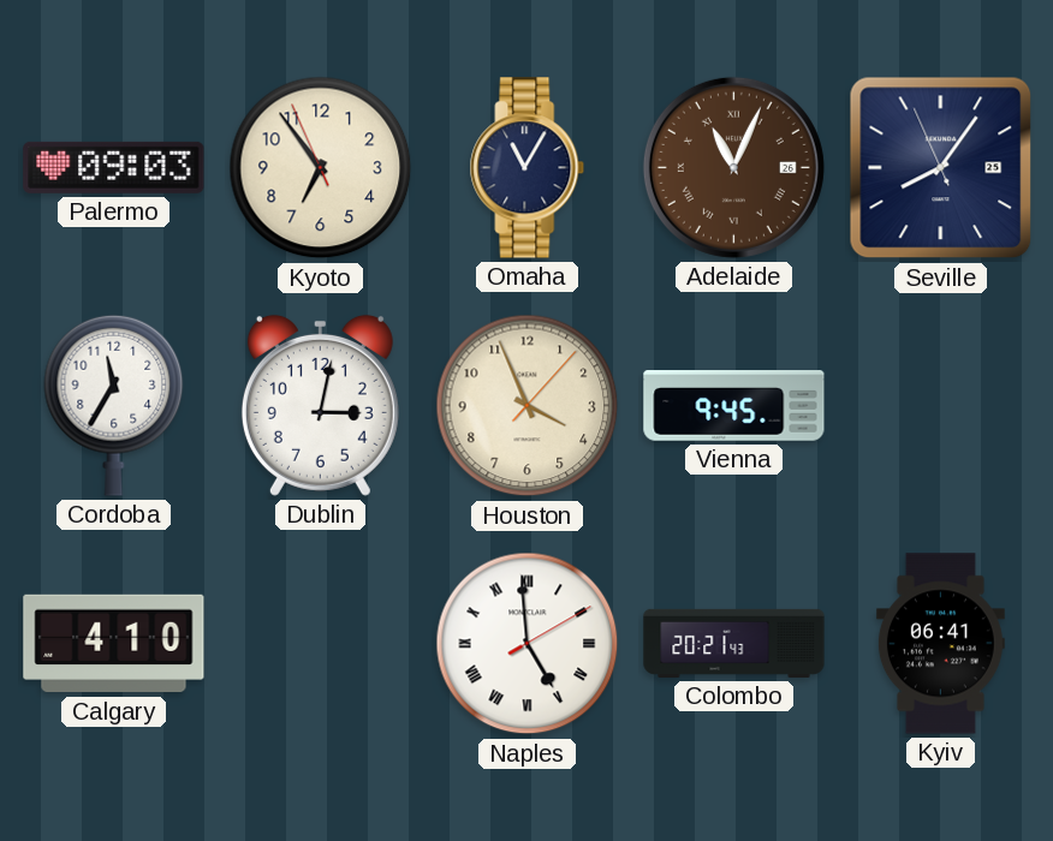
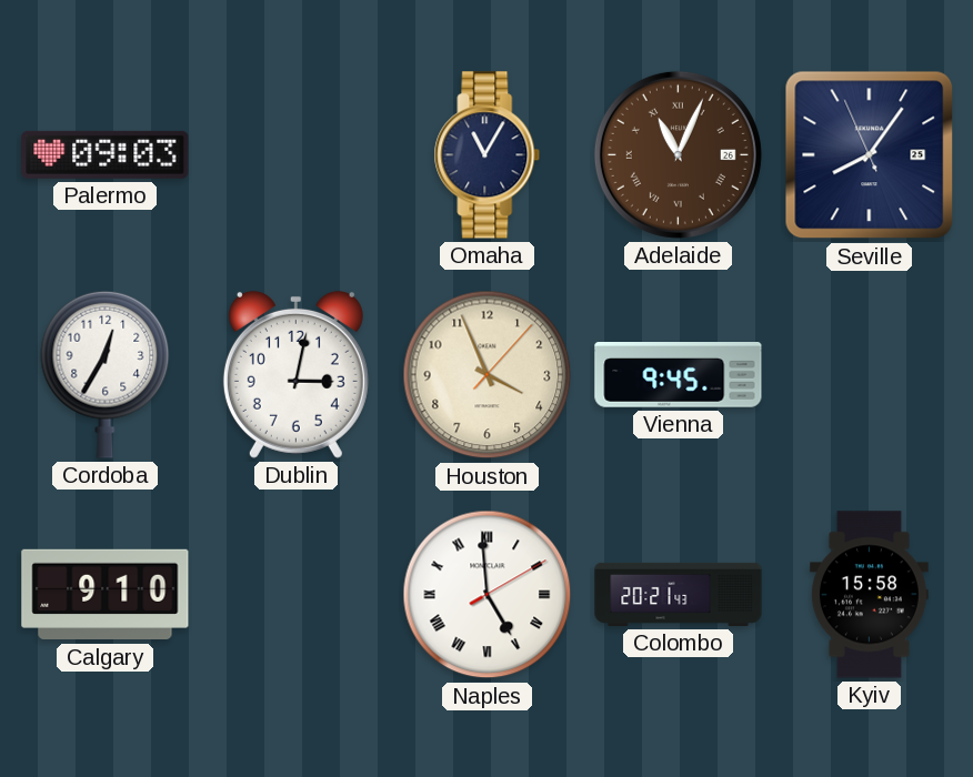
Kyoto: 6:53 -> none (321, 168)
Cordoba: 11:35 -> 12:35 (106, 374)
Calgary: 4:10 -> 9:10 (106, 595)
Kyiv: 06:41 -> 15:58 (869, 595)
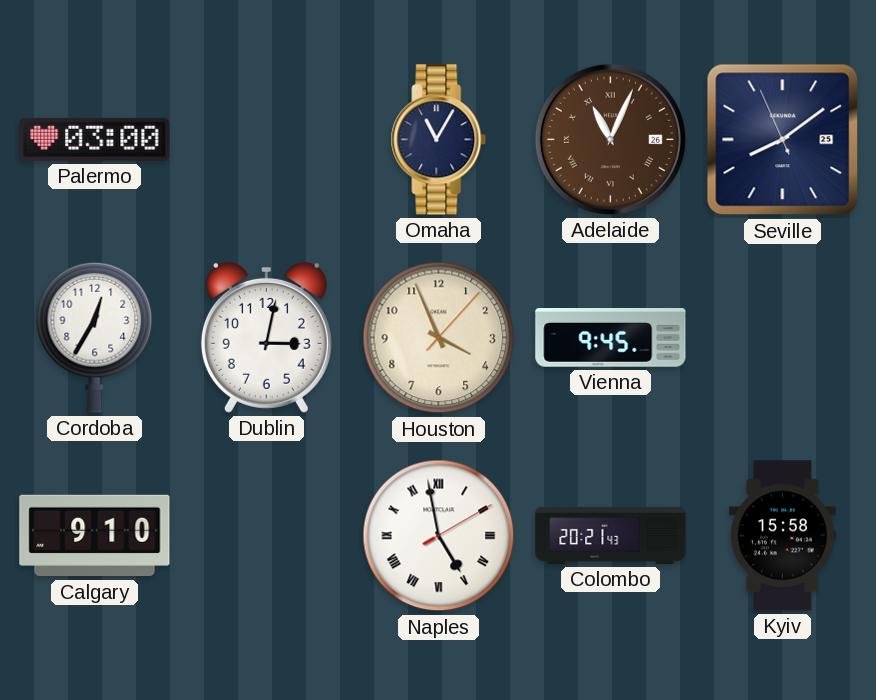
Palermo: 09:03 -> 03:00 (95, 139)
Seville: 8:05 -> 8:08 (783, 140)
Naples: 4:59 -> 4:58 (439, 536)
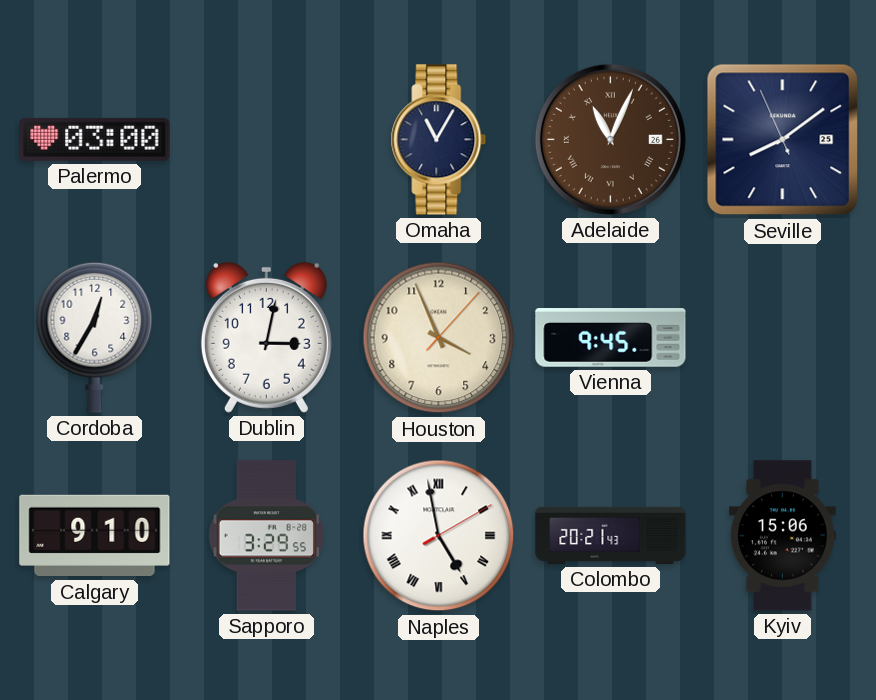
Sapporo: none -> 3:29 (266, 536)
Kyiv: 15:58 -> 15:06 (782, 536)
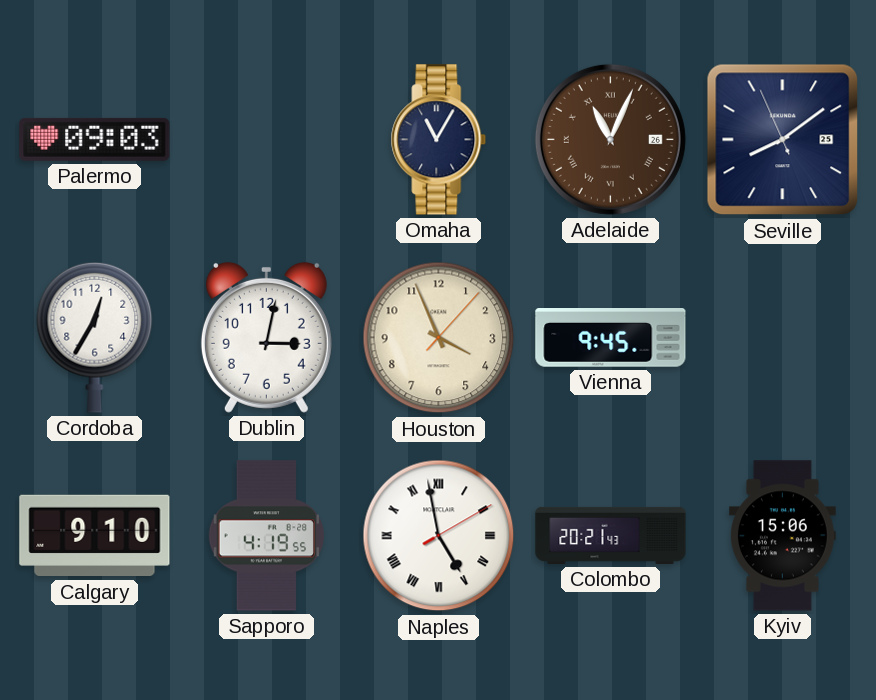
Palermo: 03:00 -> 09:03 (95, 139)
Sapporo: 3:29 -> 4:19 (266, 536)
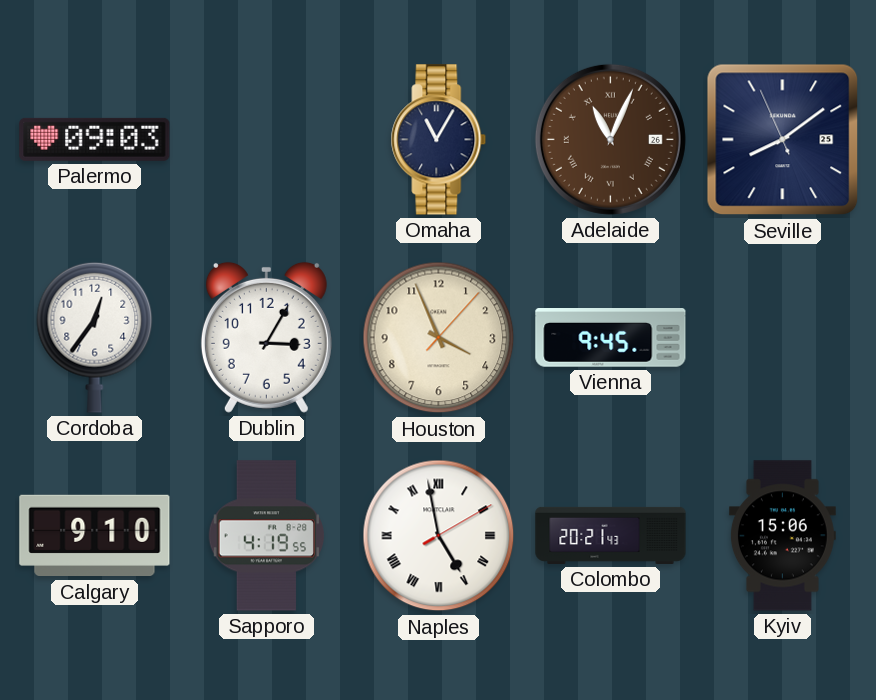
Cordoba: 12:35 -> 12:36 (95, 337)
Dublin: 3:02 -> 3:05 (266, 337)
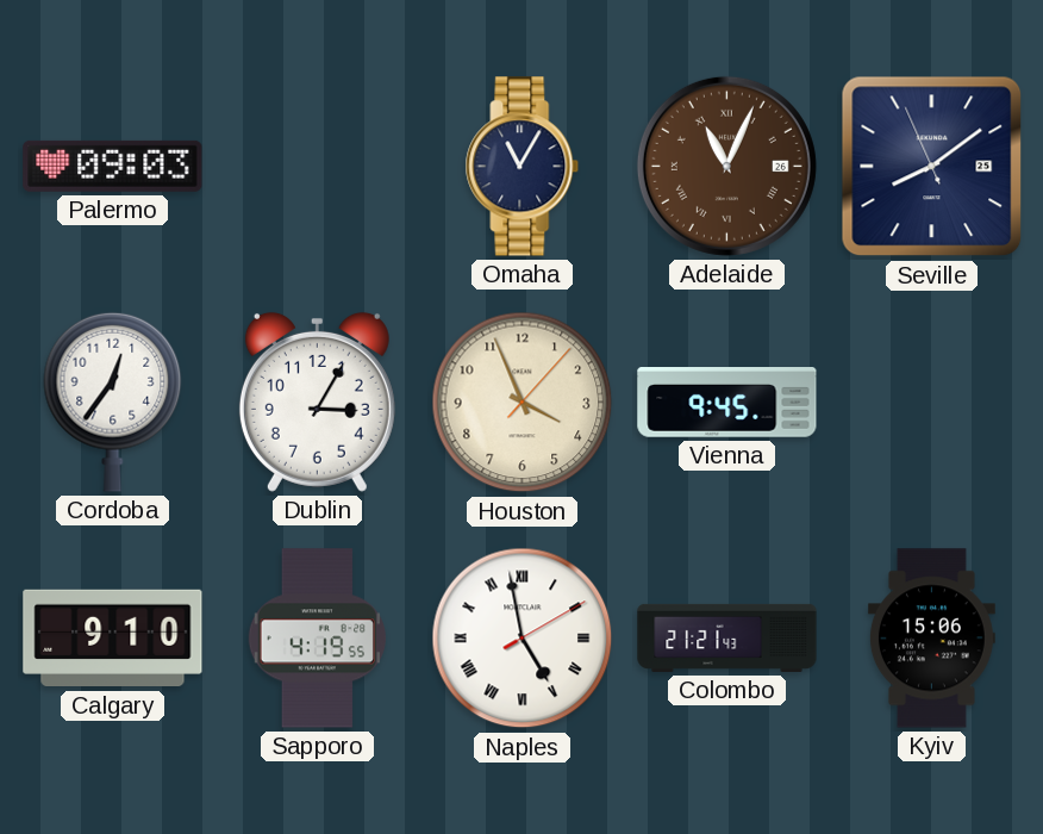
Colombo: 20:21 -> 21:21 (727, 637)
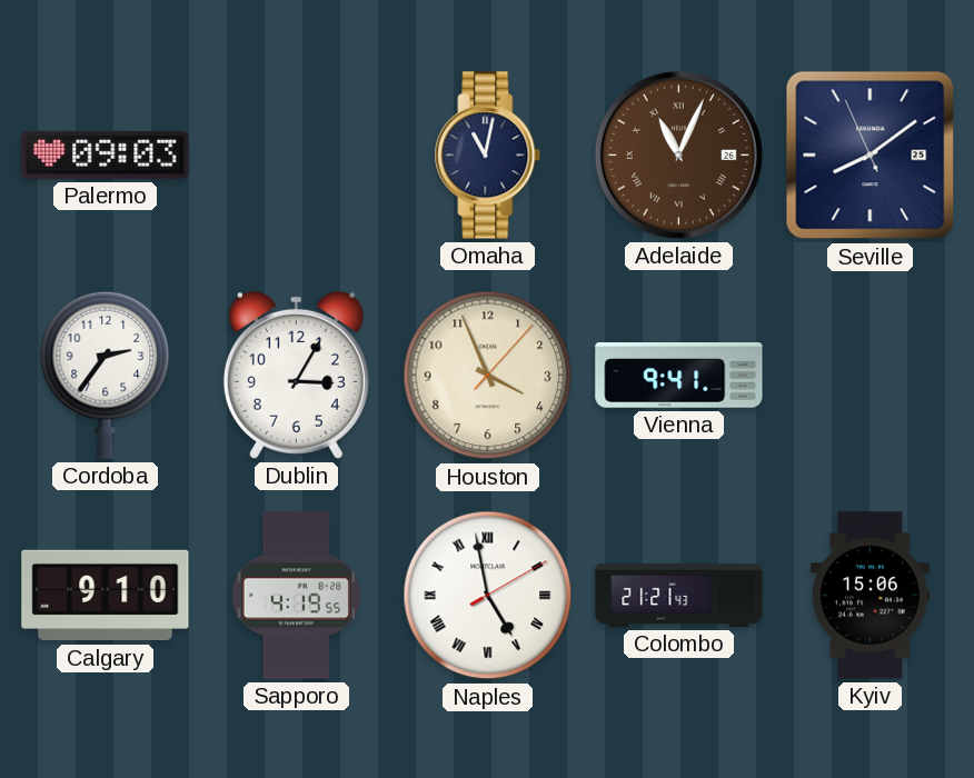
Omaha: 11:05 -> 11:02 (488, 156)
Cordoba: 12:36 -> 2:36 (106, 375)
Vienna: 9:45 -> 9:41 (679, 376)
